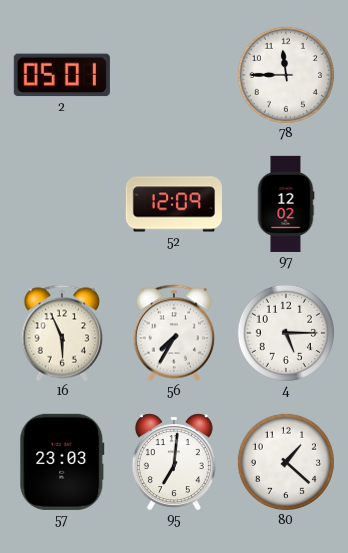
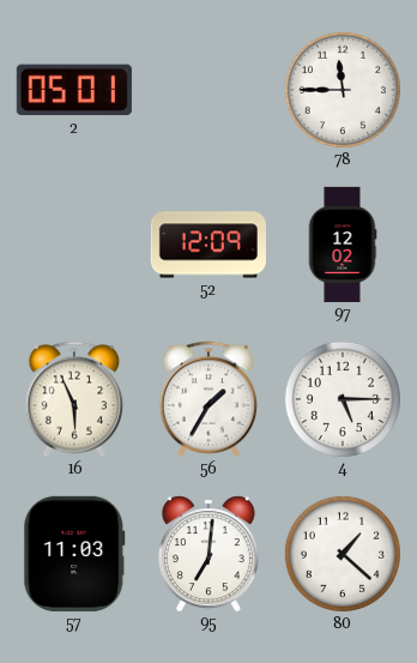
56: 7:35 -> 1:35 (208, 399)
57: 23:03 -> 11:03 (74, 554)
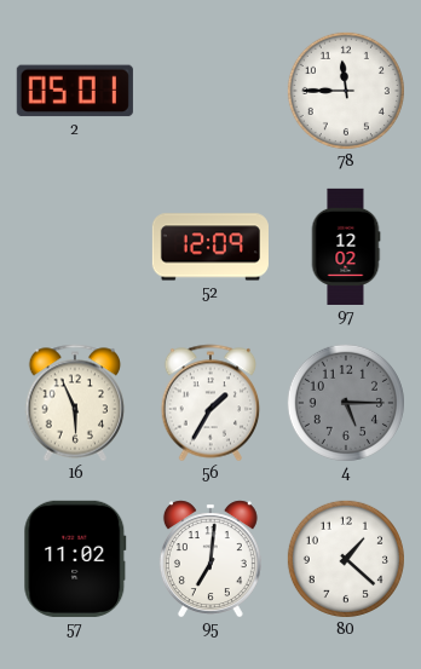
4 dial: white -> grey (346, 403)
57: 11:03 -> 11:02 (75, 559)
